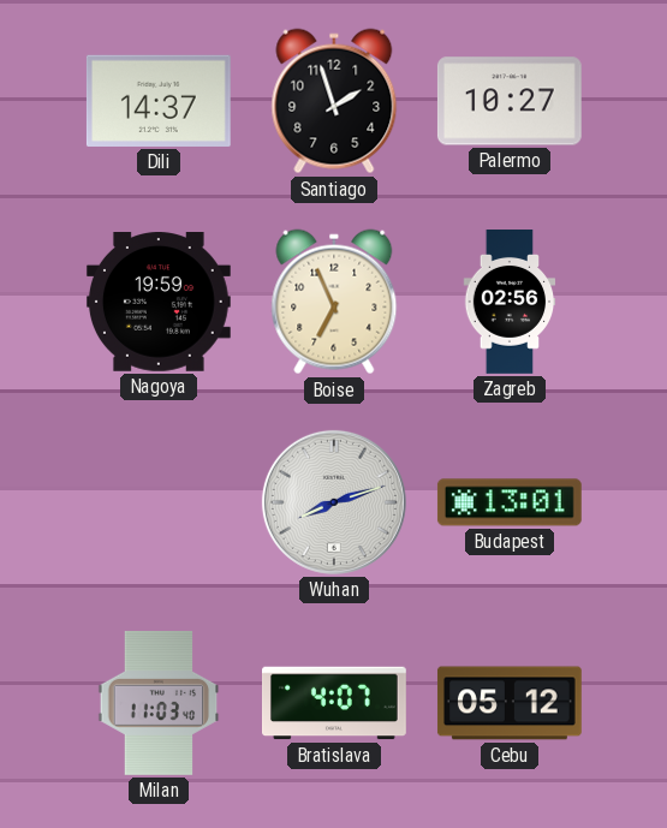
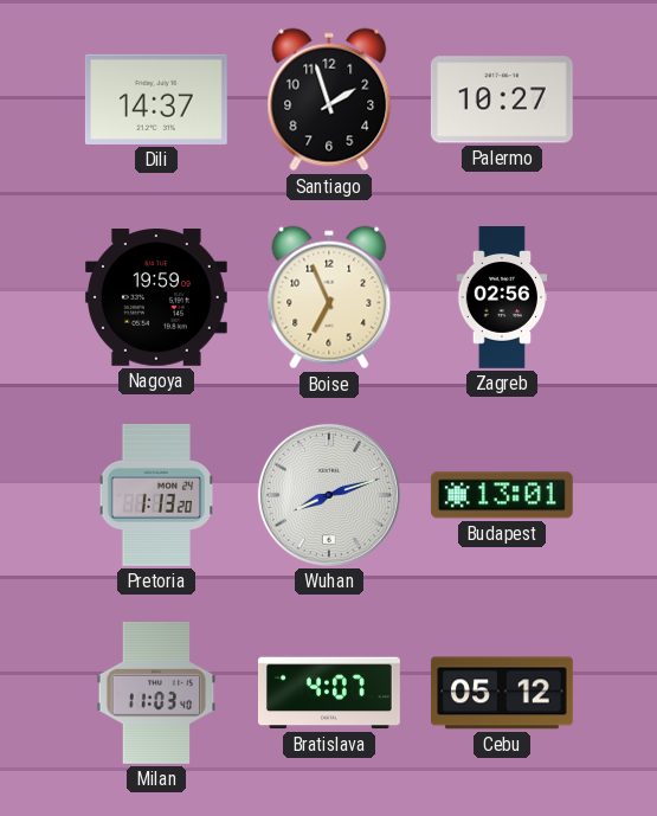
Pretoria: none -> 1:13 (156, 495)
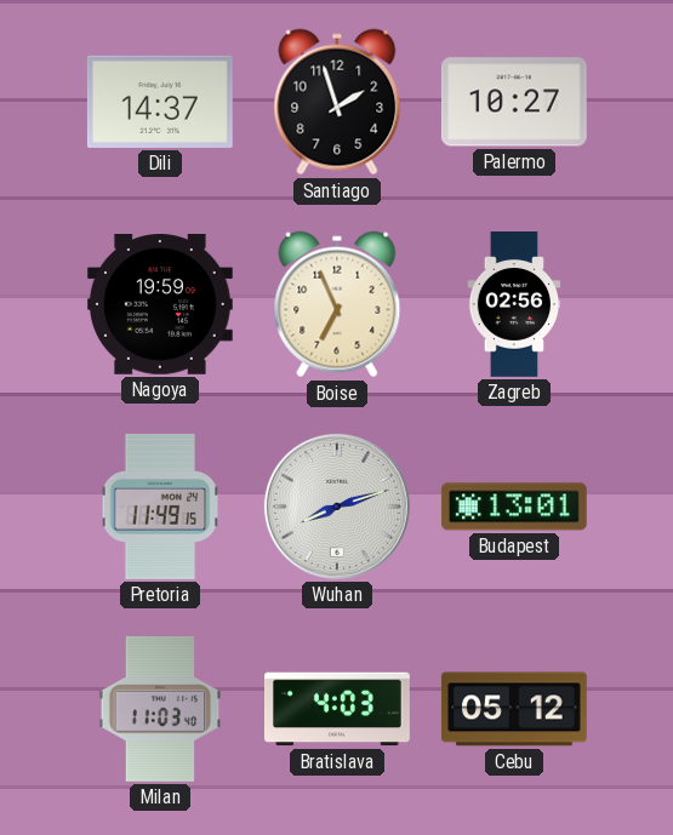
Pretoria: 1:13 -> 11:49 (160, 507)
Bratislava: 4:07 -> 4:03 (338, 709)
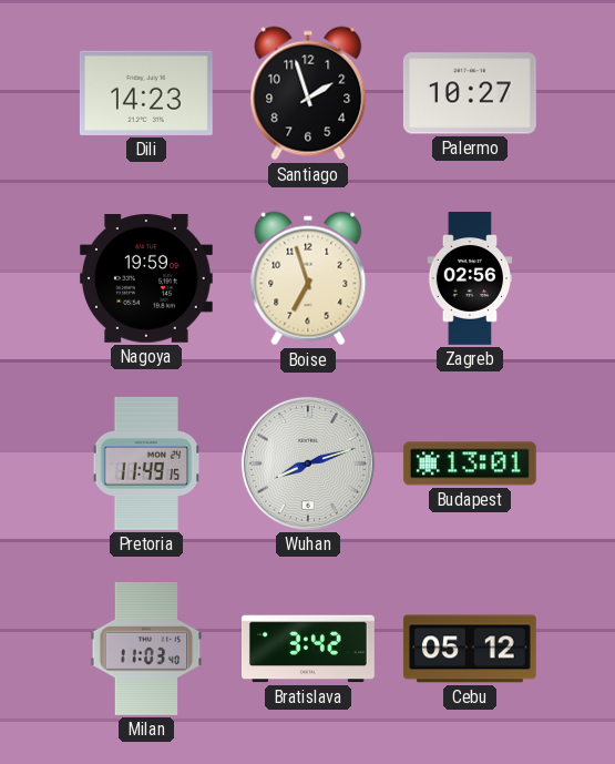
Dili: 14:37 -> 14:23 (146, 93)
Boise: 6:56 -> 6:57 (308, 278)
Bratislava: 4:03 -> 3:42 (309, 649)
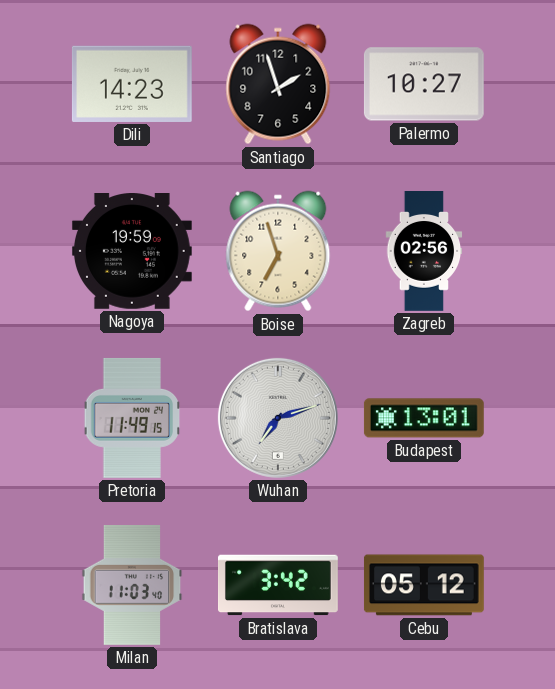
Wuhan: 8:12 -> 7:12 (278, 418)
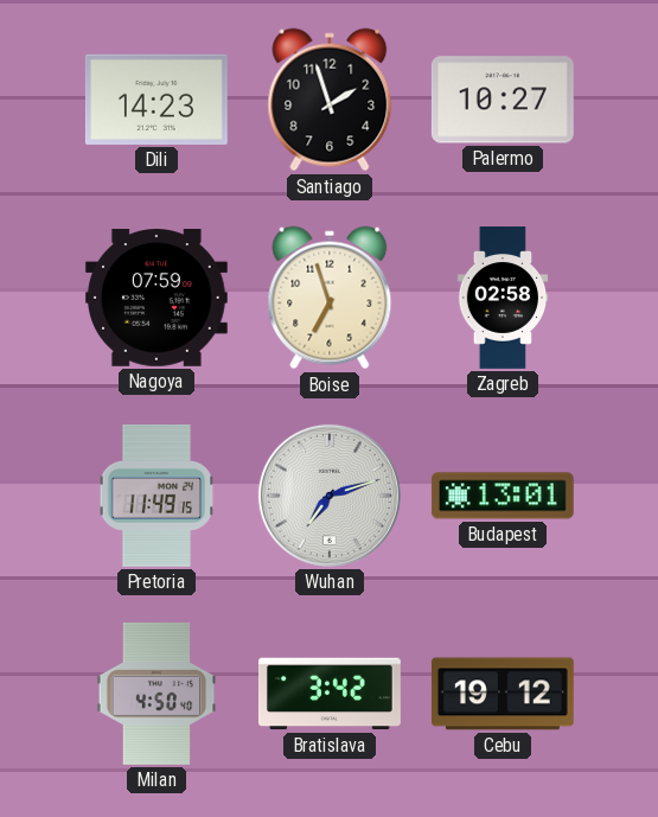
Nagoya: 19:59 -> 07:59 (156, 299)
Zagreb: 02:56 -> 02:58 (503, 299)
Milan: 11:03 -> 4:50 (156, 694)
Cebu: 05:12 -> 19:12 (503, 694)
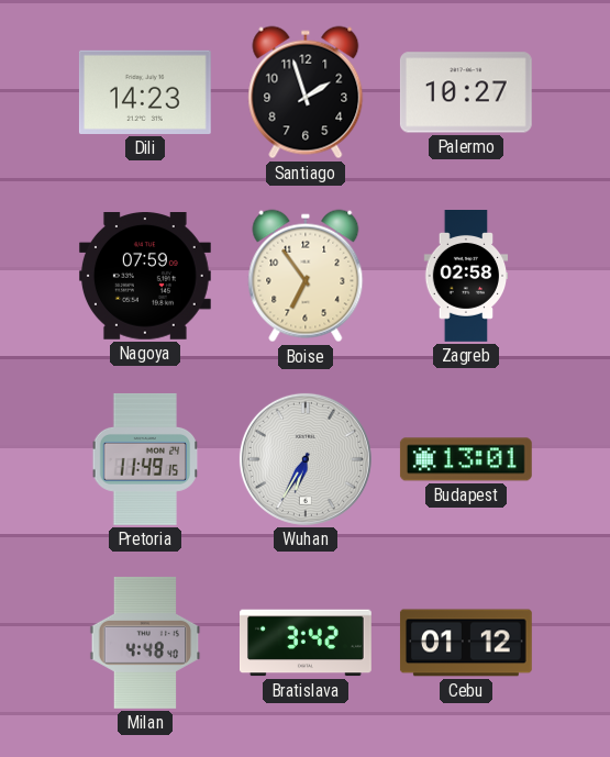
Boise: 6:57 -> 6:54 (306, 276)
Wuhan: 7:12 -> 6:35 (306, 459)
Milan: 4:50 -> 4:48 (145, 643)
Cebu: 19:12 -> 01:12 (466, 643)
